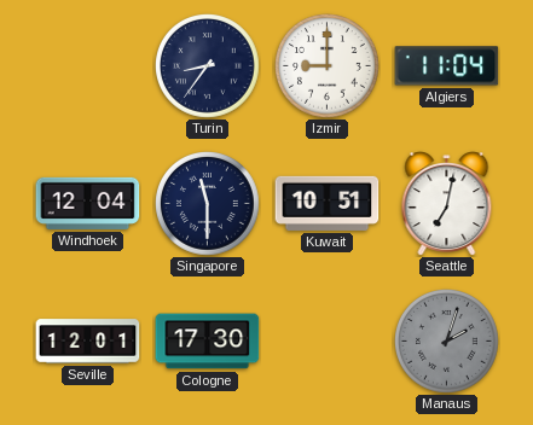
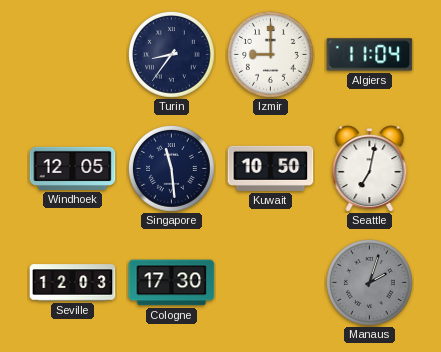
Windhoek: 12:04 -> 12:05 (73, 168)
Singapore: 11:30 -> 11:29 (172, 169)
Kuwait: 10:51 -> 10:50 (271, 168)
Seville: 12:01 -> 12:03 (73, 283)
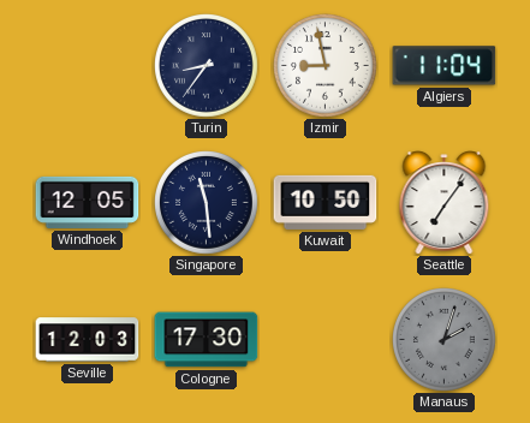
Izmir: 9:00 -> 8:58 (326, 66)
Seattle: 7:02 -> 7:06 (445, 203)
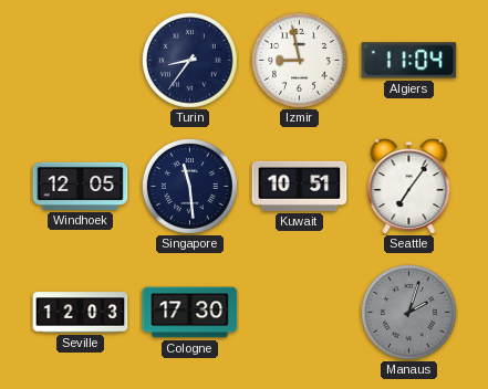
Kuwait: 10:50 -> 10:51 (300, 186)
